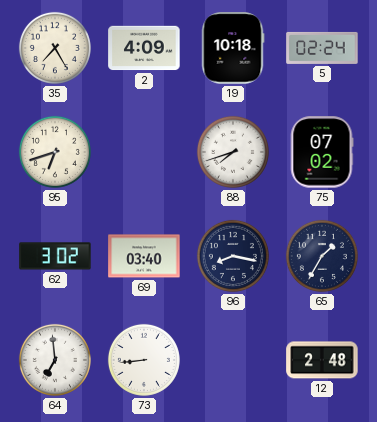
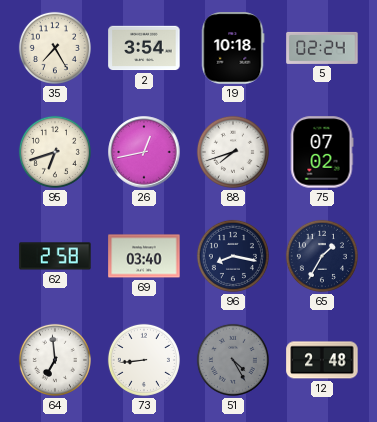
2: 4:09 -> 3:54 (144, 48)
26: none -> 12:43 (144, 152)
62: 3:02 -> 2:58 (55, 256)
51: none -> 4:25 (233, 360)
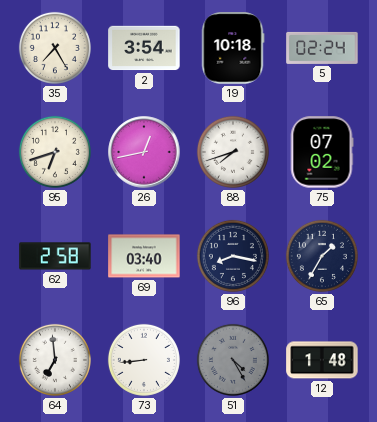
12: 2:48 -> 1:48 (322, 360)
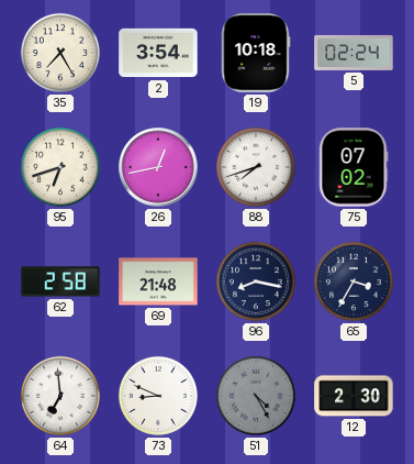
69: 03:40 -> 21:48 (158, 281)
65: 1:35 -> 3:35 (354, 281)
73: 8:44 -> 8:49 (158, 396)
12: 1:48 -> 2:30 (354, 396)
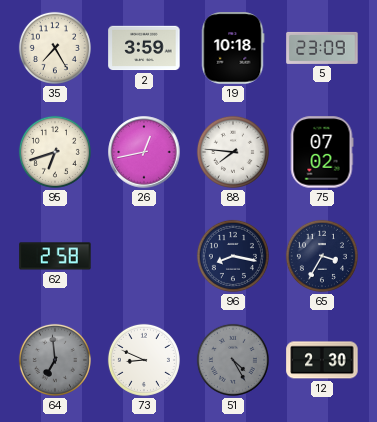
2: 3:54 -> 3:59 (144, 48)
5: 02:24 -> 23:09 (322, 48)
88: 7:42 -> 7:46 (233, 152)
69: 21:48 -> none (158, 281)
64 dial: white -> grey (55, 360)
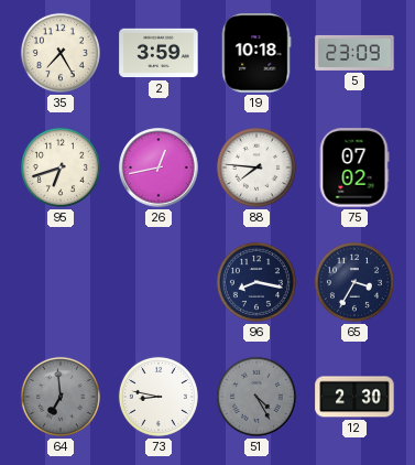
62: 2:58 -> none (55, 256)
73: 8:49 -> 8:47 (159, 397)
